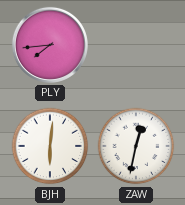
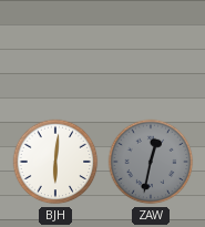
PLY: 7:44 -> none (50, 45)
ZAW dial: white -> grey (151, 162)
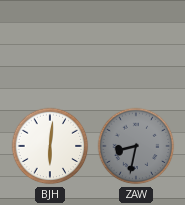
ZAW: 12:32 -> 8:32 (136, 146)
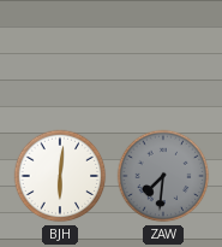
ZAW: 8:32 -> 7:31 (163, 176)
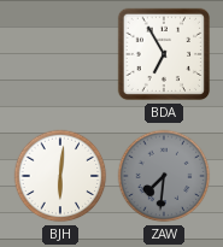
BDA: none -> 6:55 (164, 54)
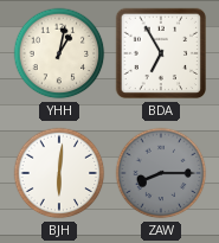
YHH: none -> 1:02 (59, 53)
ZAW: 7:31 -> 8:15 (161, 173)
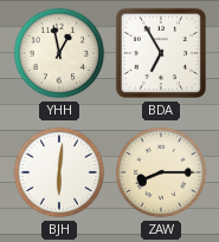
YHH: 1:02 -> 12:58 (59, 53)
ZAW dial: grey -> cream (161, 172)
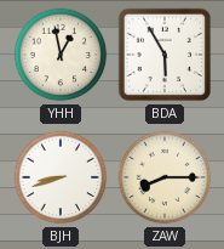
BDA: 6:55 -> 5:55 (165, 55)
BJH: 6:01 -> 8:42 (61, 177)
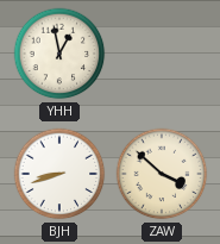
BDA: 5:55 -> none (165, 55)
ZAW: 8:15 -> 3:52 (162, 174)
